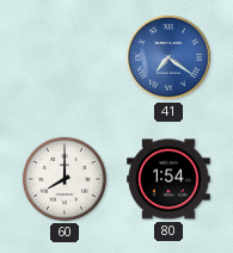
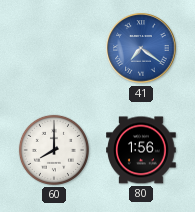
80: 1:54 -> 1:56 (141, 150)
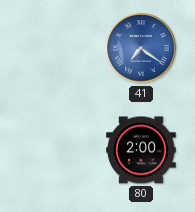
60: 8:00 -> none (54, 150)
80: 1:56 -> 2:00 (141, 150)
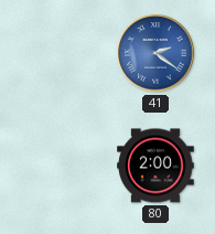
41: 7:21 -> 2:21 (155, 53)
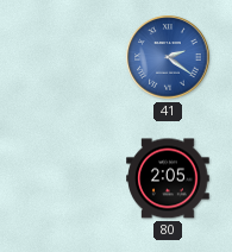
80: 2:00 -> 2:05 (168, 178)
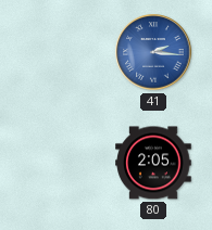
41: 2:21 -> 2:16 (153, 52)
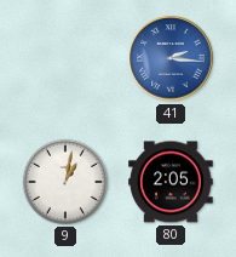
9: none -> 1:02 (65, 182)
